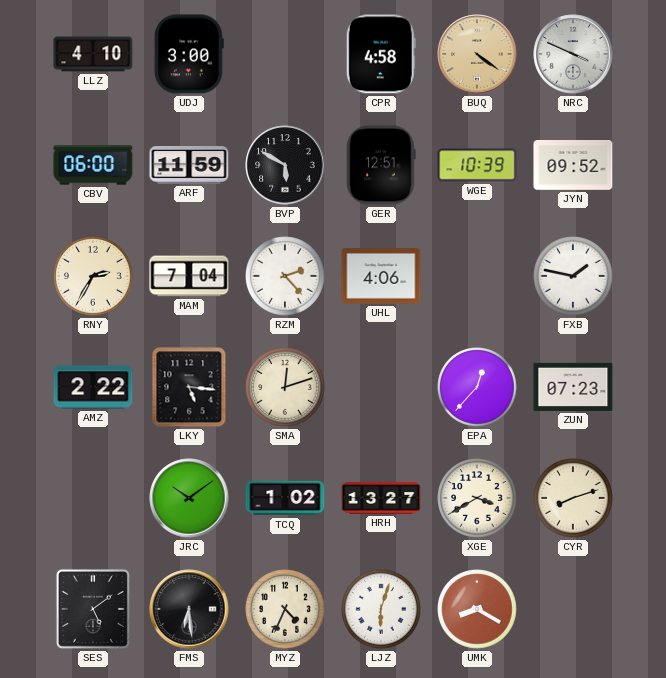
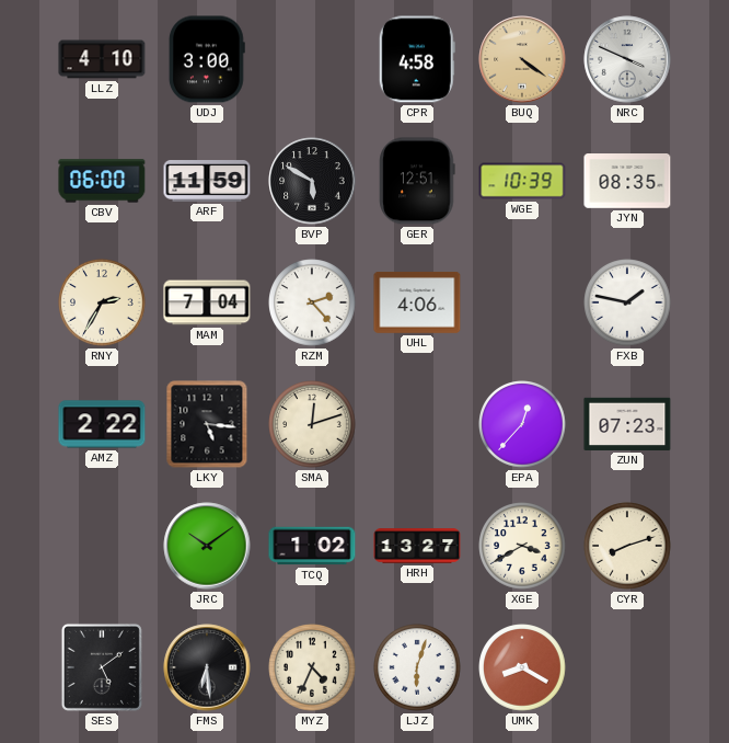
JYN: 09:52 -> 08:35 (627, 182)
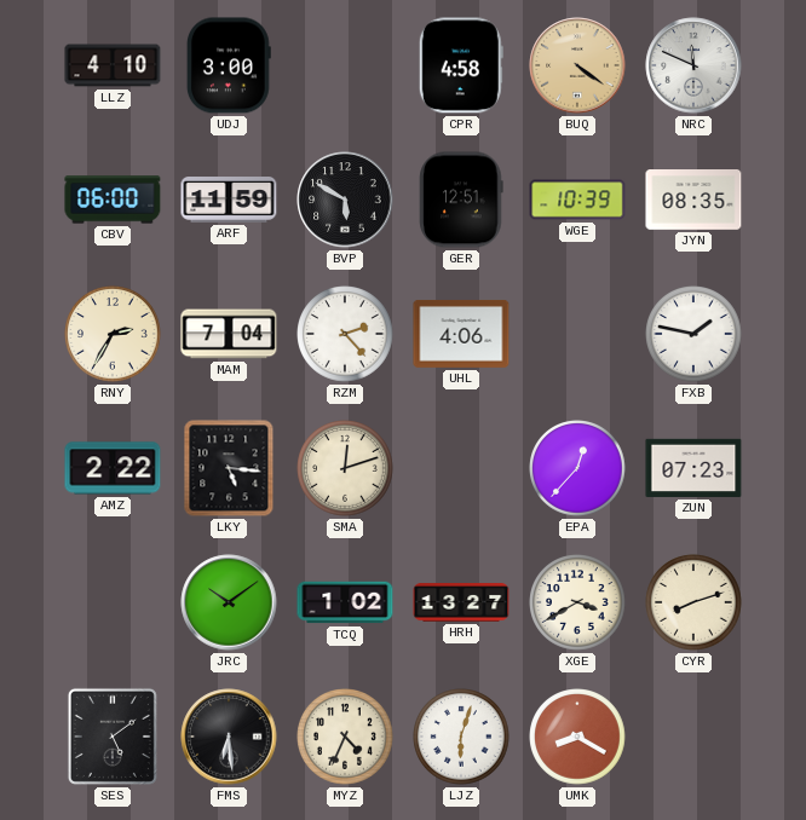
NRC: 3:49 -> 11:49 (693, 65)
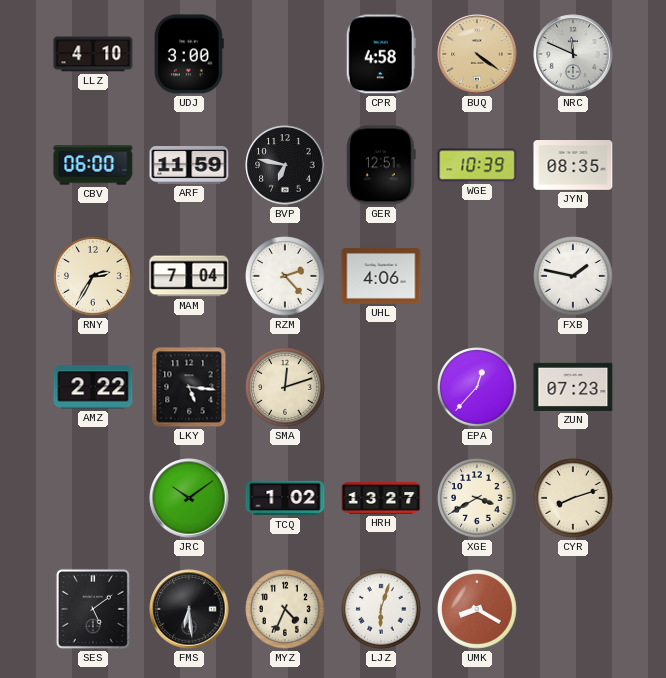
BVP: 5:50 -> 6:47 (285, 165)
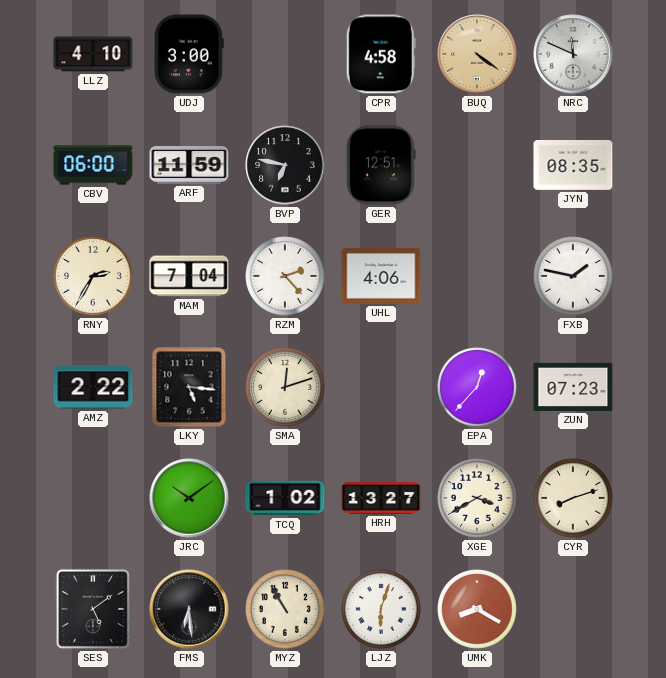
WGE: 10:39 -> none (477, 165)
MYZ: 4:34 -> 10:55 (285, 609)
